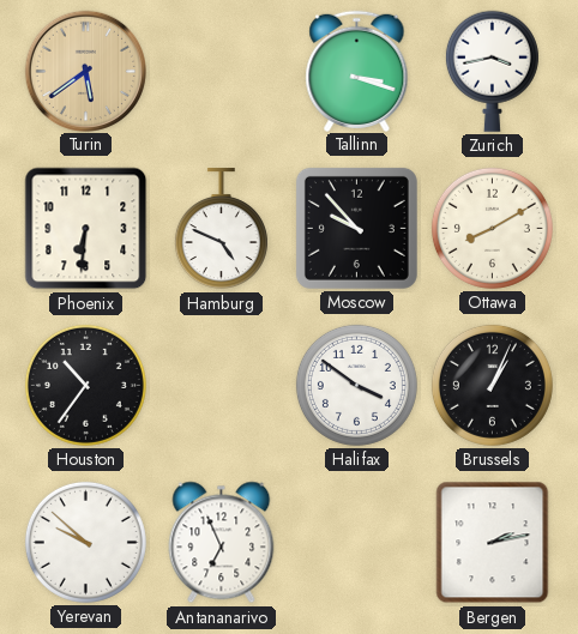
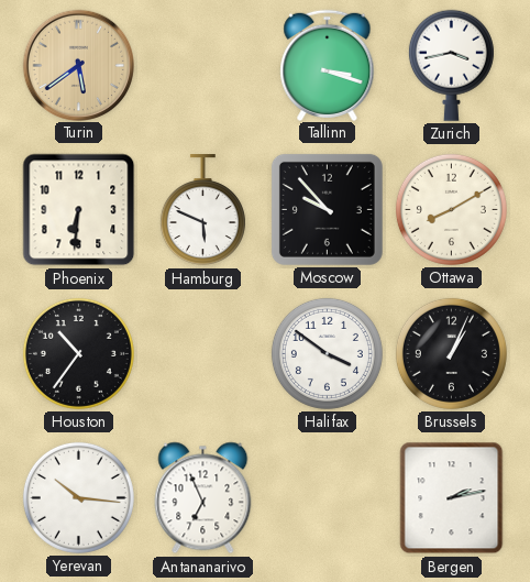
Hamburg: 4:49 -> 5:49 (202, 210)
Yerevan: 9:52 -> 10:16 (78, 497)
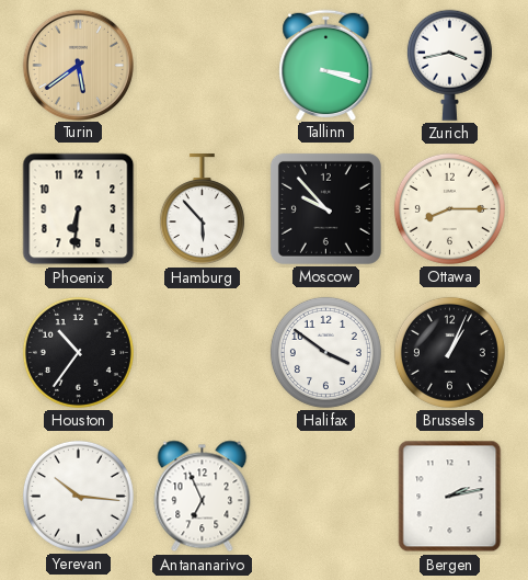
Hamburg: 5:49 -> 5:53 (202, 209)
Ottawa: 8:10 -> 8:15 (449, 208)
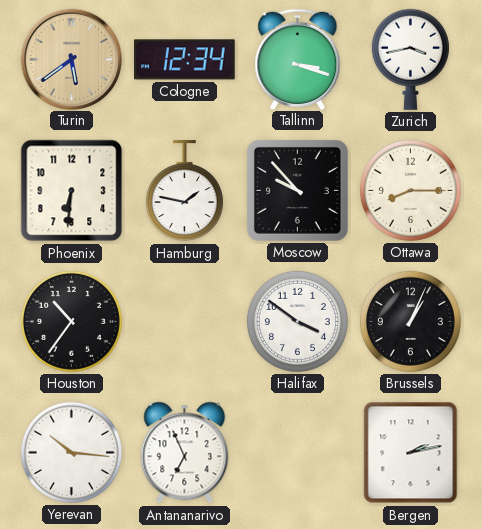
Cologne: none -> 12:34 (185, 60)
Hamburg: 5:53 -> 1:47 (184, 191)
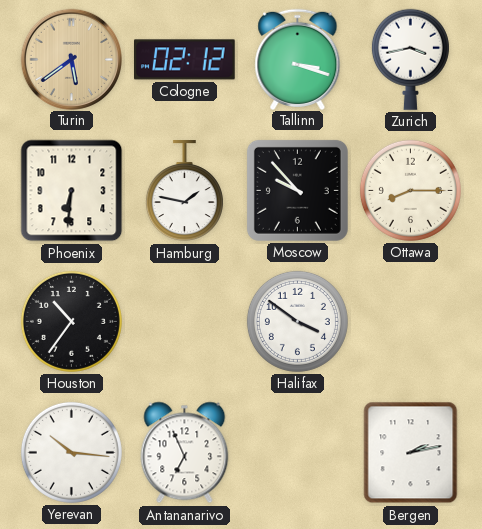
Cologne: 12:34 -> 02:12 (185, 60)
Brussels: 1:04 -> none (410, 321)
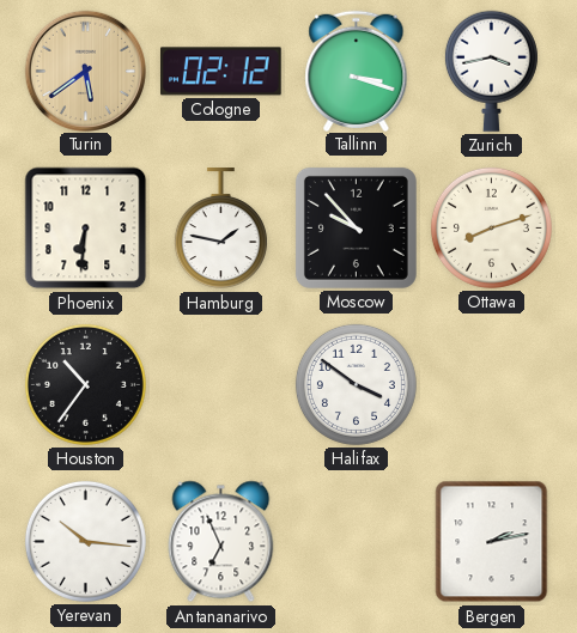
Ottawa: 8:15 -> 8:12 (491, 227)
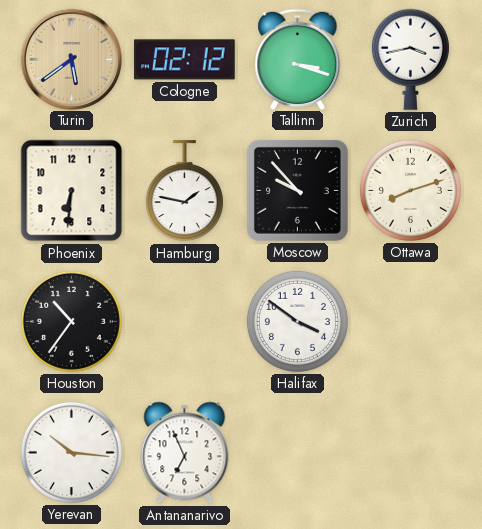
Bergen: 2:13 -> none (492, 542)
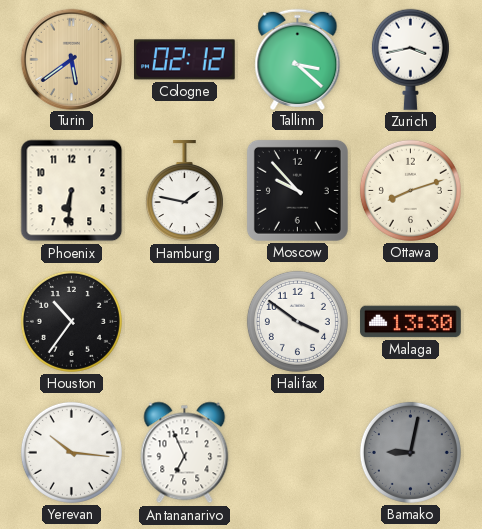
Tallinn: 3:18 -> 3:22 (298, 59)
Malaga: none -> 13:30 (411, 322)
Bamako: none -> 9:02 (410, 452)
